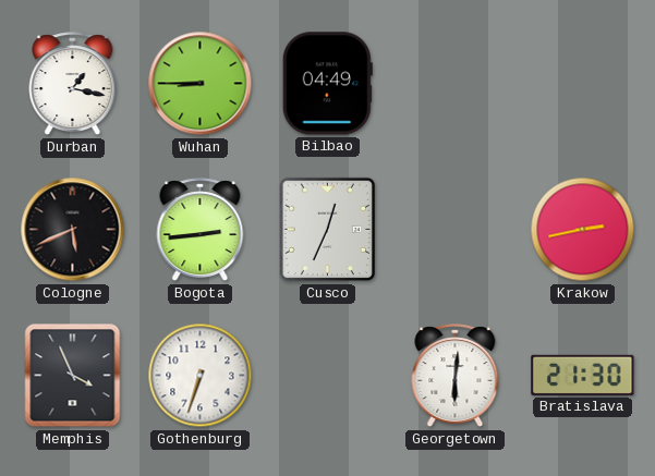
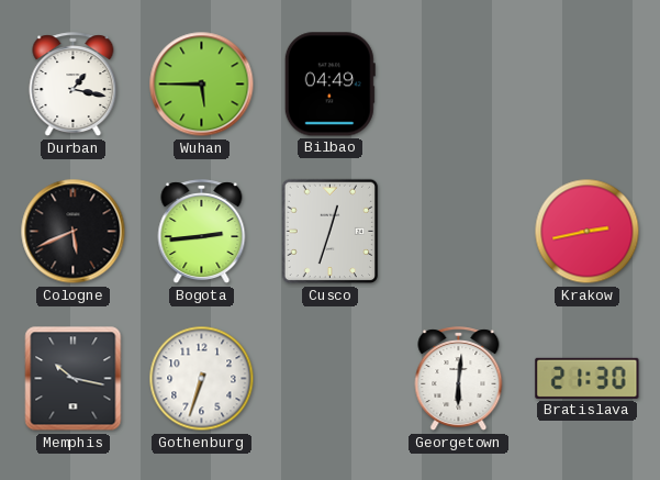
Wuhan: 8:45 -> 5:45 (202, 85)
Cusco: 12:34 -> 12:33 (331, 232)
Memphis: 3:56 -> 10:17 (74, 379)
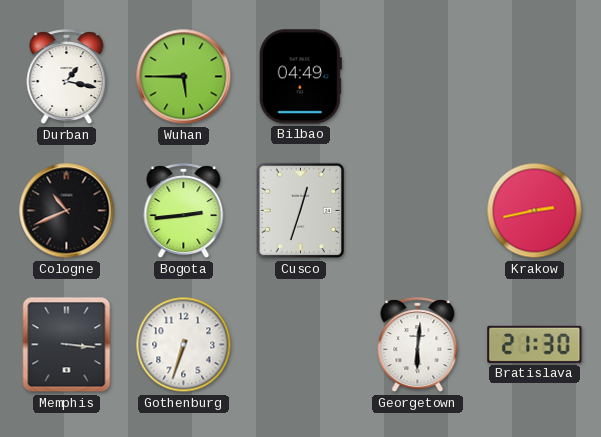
Cologne: 5:41 -> 10:41 (67, 211)
Memphis: 10:17 -> 3:16 (67, 345)
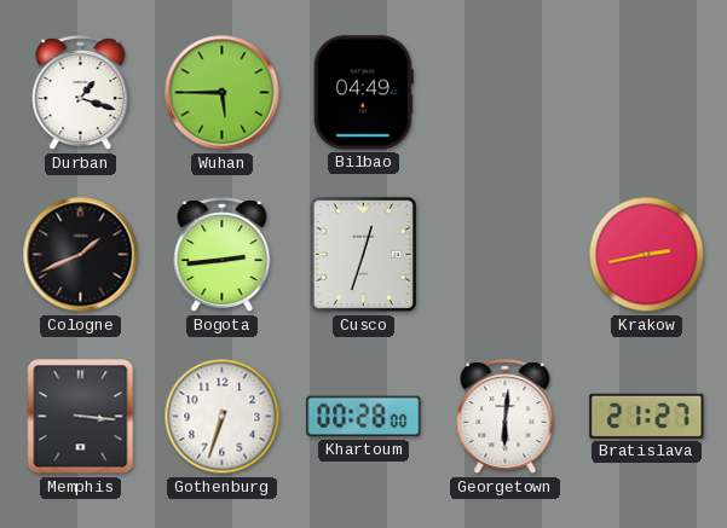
Durban: 1:17 -> 1:18 (81, 93)
Cologne: 10:41 -> 1:41 (81, 255)
Khartoum: none -> 00:28 (364, 417)
Bratislava: 21:30 -> 21:27 (647, 416)
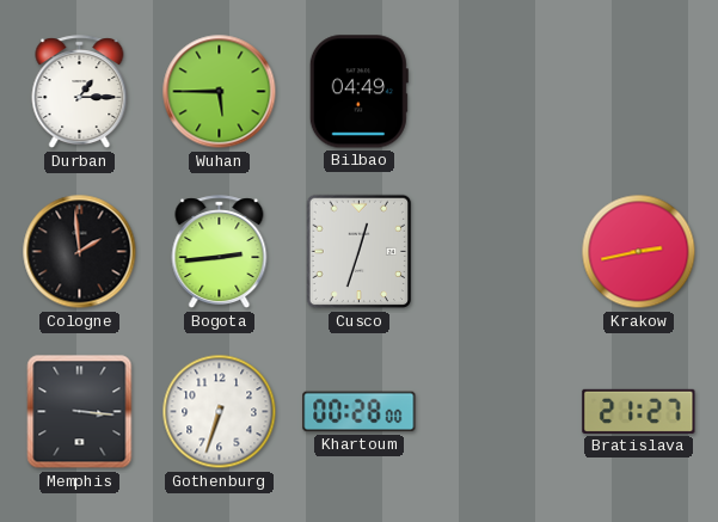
Durban: 1:18 -> 1:15 (80, 92)
Cologne: 1:41 -> 1:59 (80, 252)
Georgetown: 6:01 -> none (506, 417)
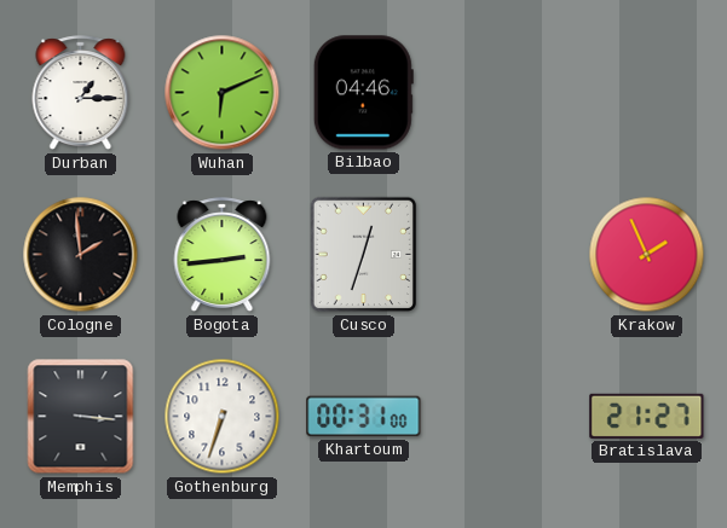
Wuhan: 5:45 -> 6:11 (223, 93)
Bilbao: 04:49 -> 04:46 (363, 93)
Krakow: 2:43 -> 1:56 (647, 255)
Khartoum: 00:28 -> 00:31 (364, 417)
